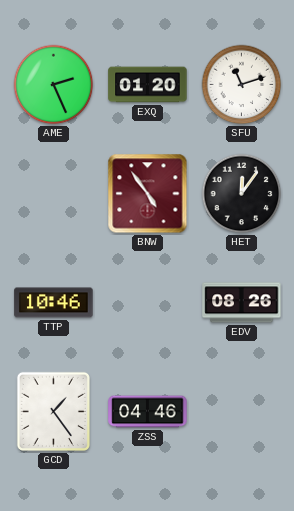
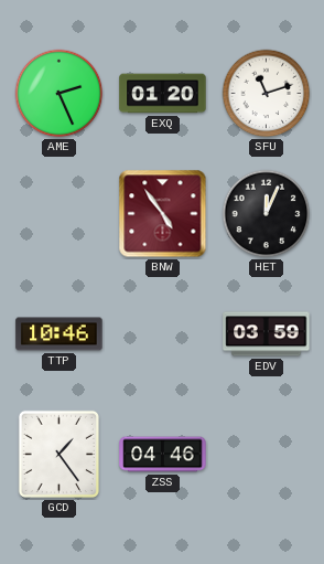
HET: 12:06 -> 12:04 (267, 214)
EDV: 08:26 -> 03:59 (267, 334)
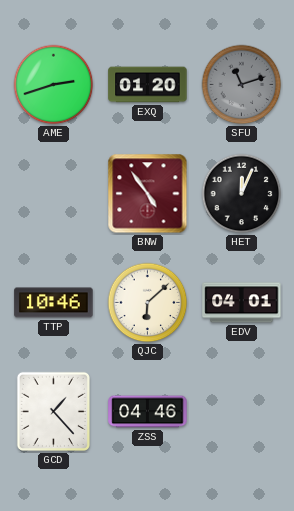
AME: 2:26 -> 2:42 (54, 85)
SFU dial: white -> grey (242, 85)
QJC: none -> 6:08 (148, 303)
EDV: 03:59 -> 04:01 (242, 303)
GCD: 1:24 -> 1:23 (53, 411)
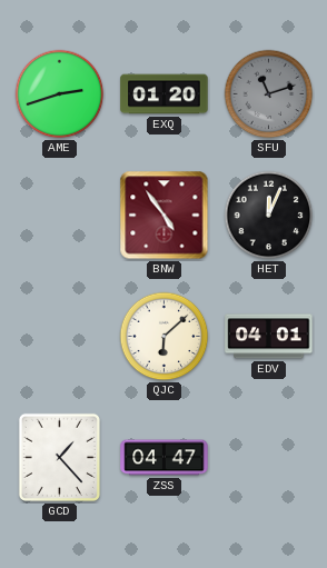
TTP: 10:46 -> none (54, 303)
ZSS: 04:46 -> 04:47 (165, 458)
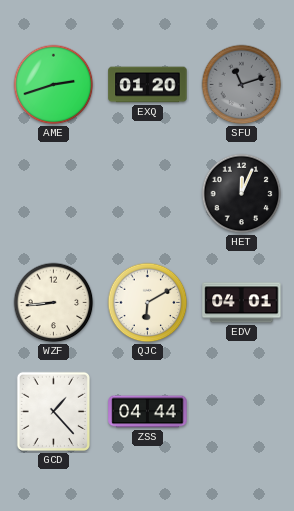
BNW: 4:54 -> none (165, 216)
WZF: none -> 8:44 (54, 303)
QJC: 6:08 -> 6:10 (148, 303)
ZSS: 04:47 -> 04:44 (148, 412)
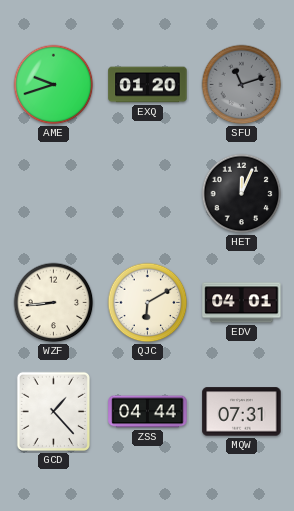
AME: 2:42 -> 9:42 (54, 85)
MQW: none -> 07:31 (242, 412)
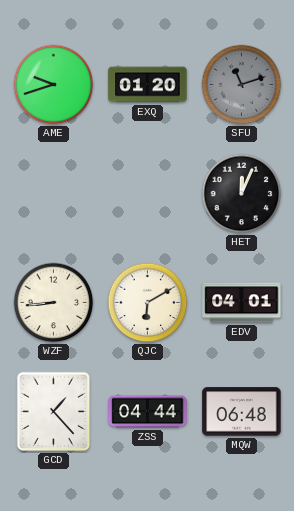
MQW: 07:31 -> 06:48 (242, 412)
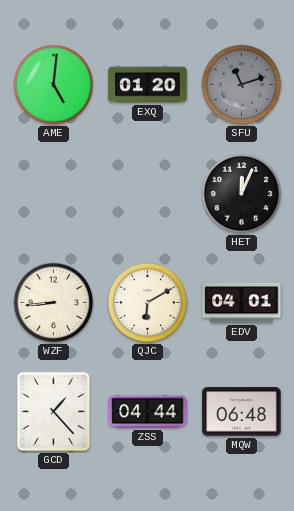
AME: 9:42 -> 5:01 (54, 85)
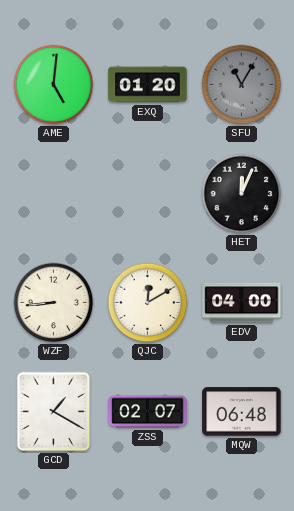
SFU: 11:12 -> 11:05 (242, 85)
QJC: 6:10 -> 12:10 (148, 303)
EDV: 04:01 -> 04:00 (242, 303)
GCD: 1:23 -> 1:20 (53, 411)
ZSS: 04:44 -> 02:07 (148, 412)
